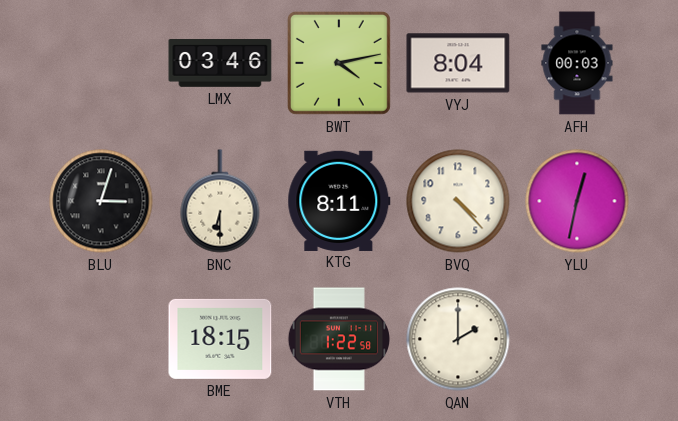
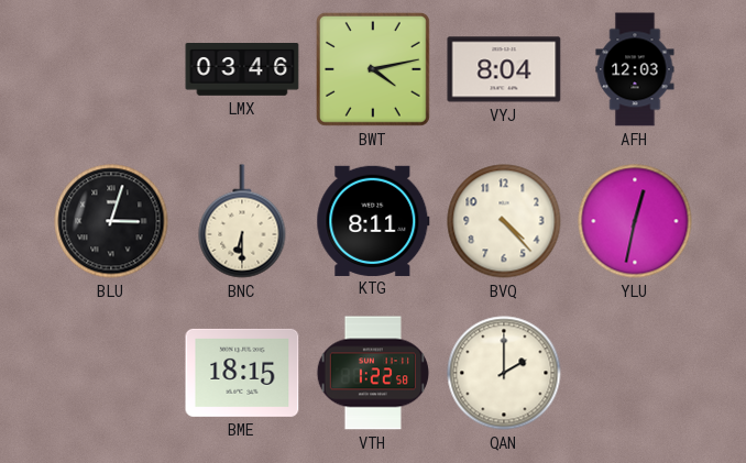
AFH: 00:03 -> 12:03 (635, 69)
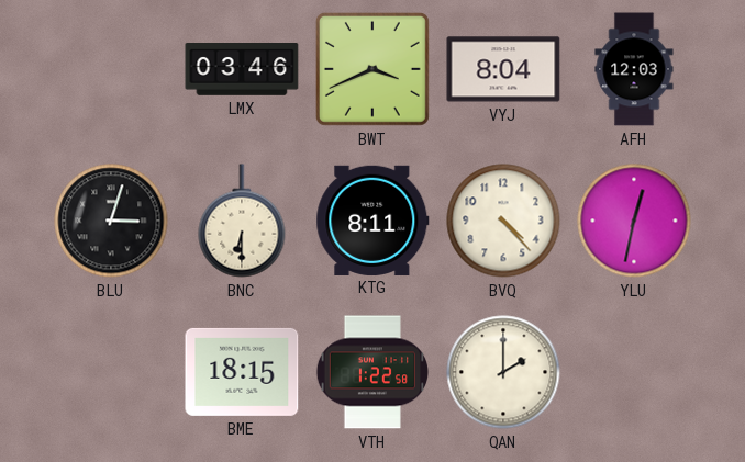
BWT: 4:13 -> 3:41 (372, 69)
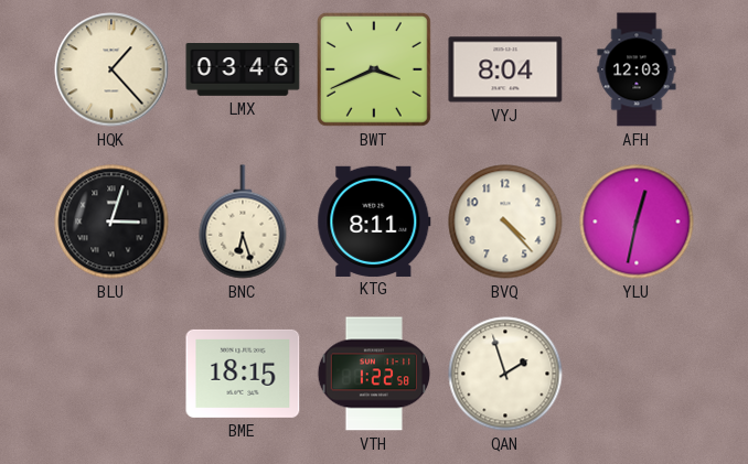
HQK: none -> 1:23 (111, 69)
BNC: 6:30 -> 6:27 (243, 222)
QAN: 2:00 -> 1:57 (505, 374)
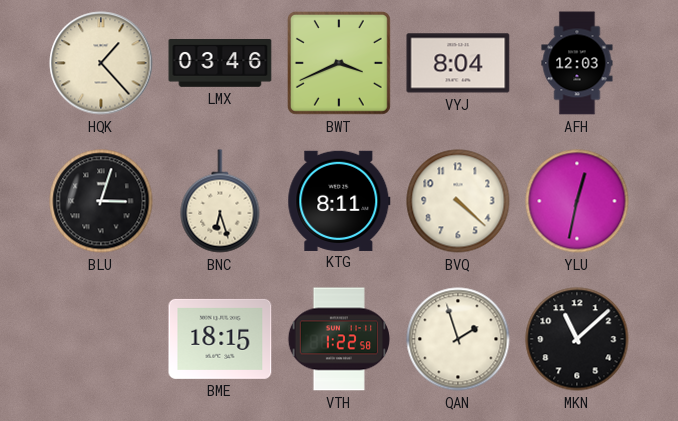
BVQ: 4:23 -> 4:22 (458, 201)
MKN: none -> 11:08 (577, 339)
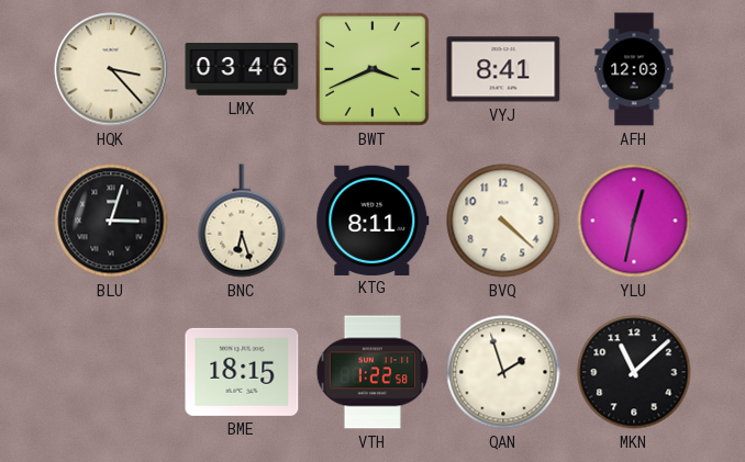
HQK: 1:23 -> 3:23 (111, 69)
VYJ: 8:04 -> 8:41 (503, 69)
